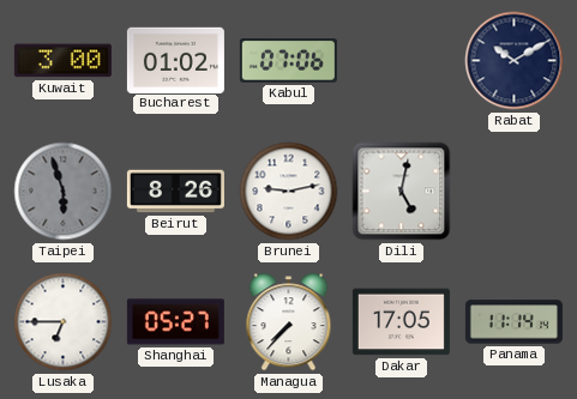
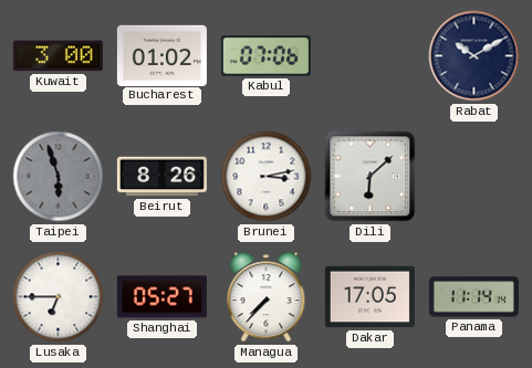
Brunei: 9:13 -> 3:13 (267, 177)
Dili: 5:02 -> 6:08 (371, 177)
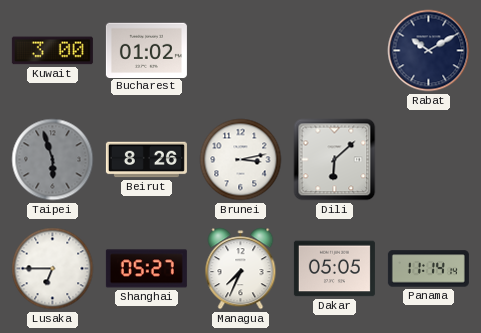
Kabul: 07:06 -> none (265, 56)
Managua: 7:37 -> 7:34 (241, 269)
Dakar: 17:05 -> 05:05 (334, 269)
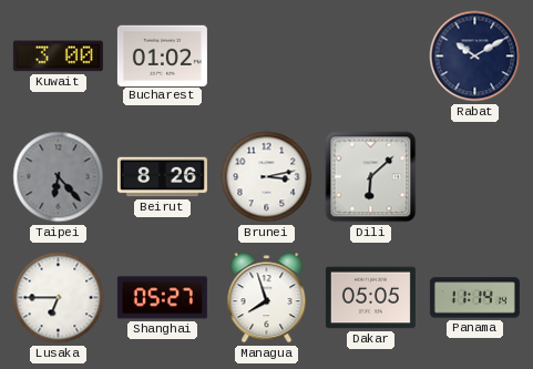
Taipei: 5:57 -> 6:23 (59, 177)
Managua: 7:34 -> 7:57 (267, 298)
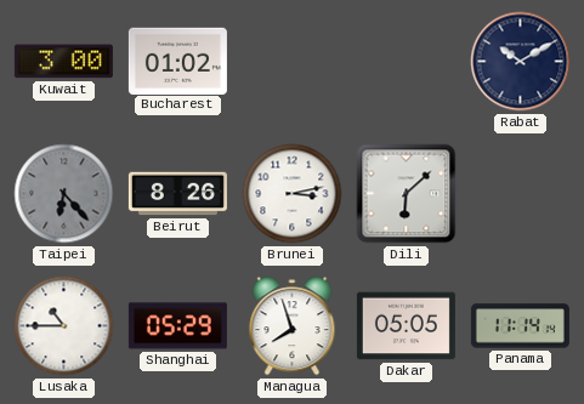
Lusaka: 6:45 -> 10:45 (64, 326)
Shanghai: 05:27 -> 05:29 (177, 326)
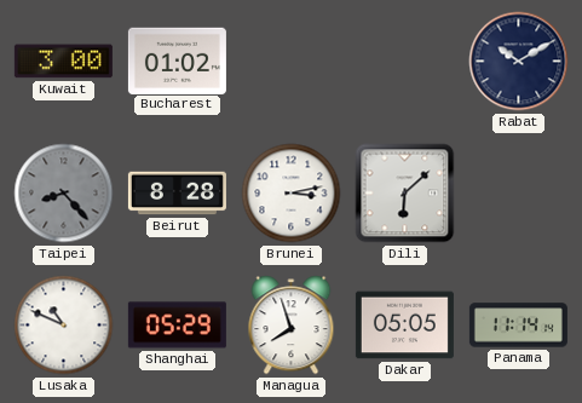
Taipei: 6:23 -> 8:23 (64, 194)
Beirut: 8:26 -> 8:28 (177, 194)
Lusaka: 10:45 -> 10:49 (64, 326)
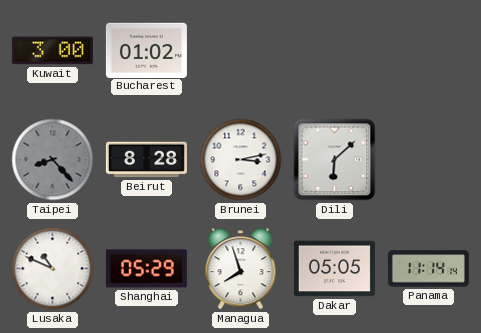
Rabat: 10:10 -> none (519, 62)
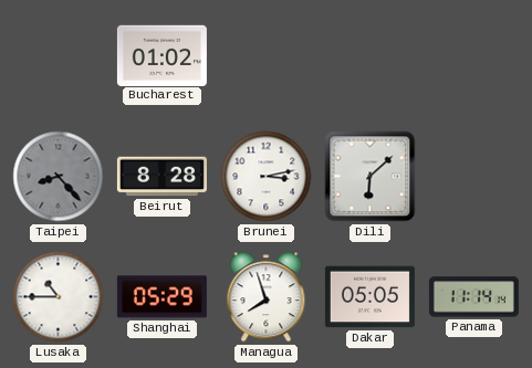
Kuwait: 3:00 -> none (52, 51)
Lusaka: 10:49 -> 10:45 (59, 297)
